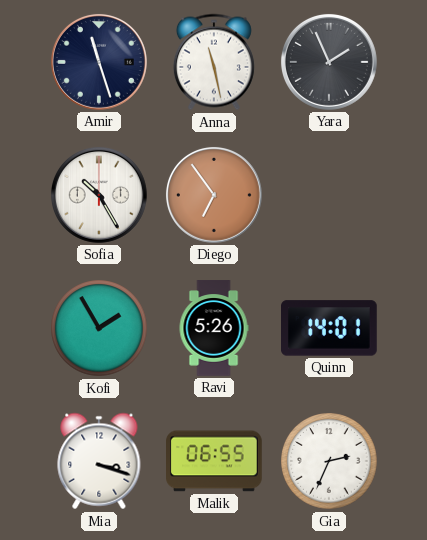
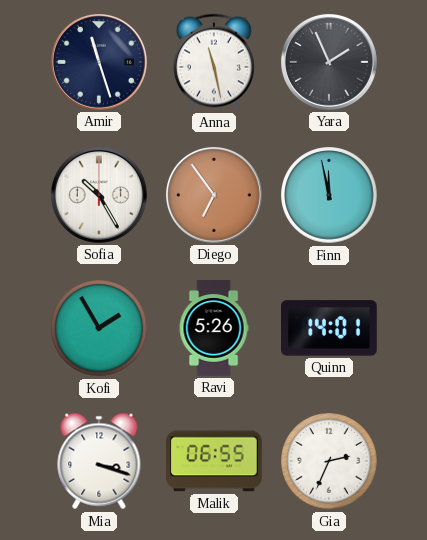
Finn: none -> 11:58 (329, 195)
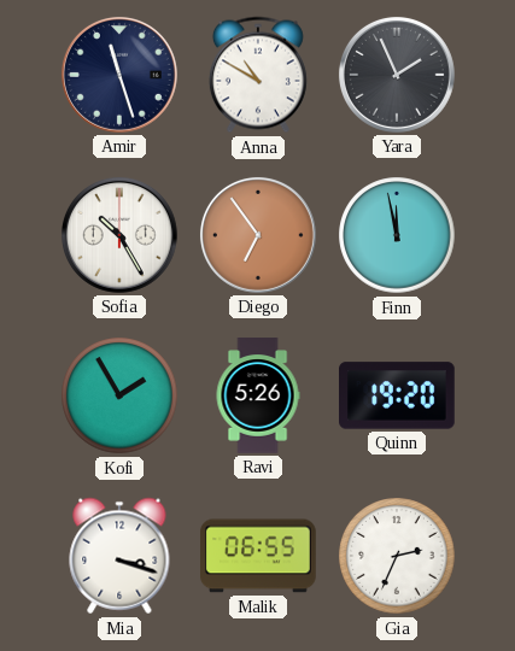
Anna: 11:28 -> 10:50 (258, 75)
Quinn: 14:01 -> 19:20 (397, 395)
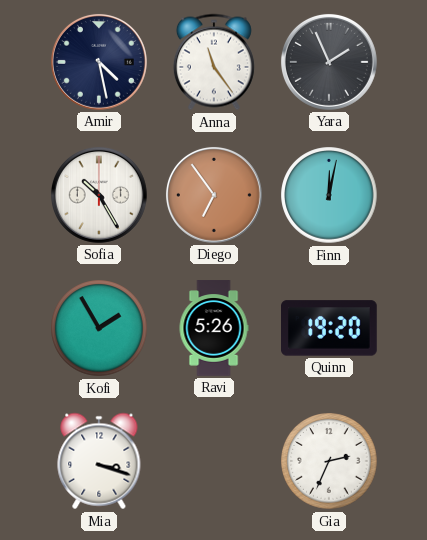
Amir: 11:27 -> 4:28 (99, 62)
Anna: 10:50 -> 11:24 (214, 62)
Finn: 11:58 -> 12:02 (329, 195)
Malik: 06:55 -> none (258, 556)
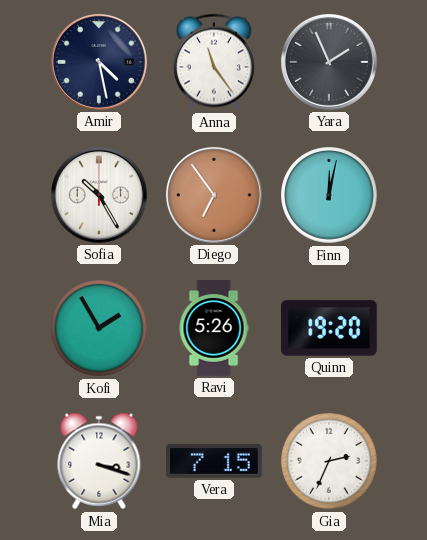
Vera: none -> 7:15 (215, 461)
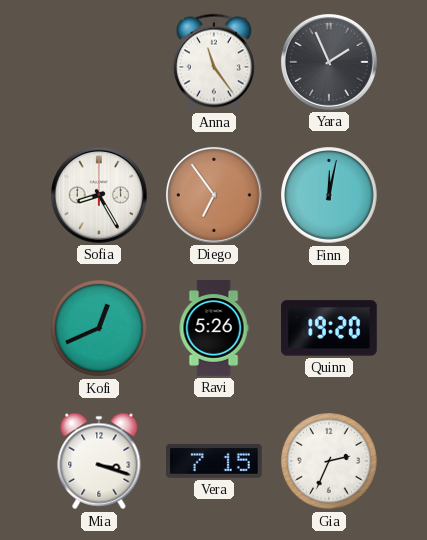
Amir: 4:28 -> none (99, 62)
Sofia: 10:25 -> 8:25 (99, 195)
Kofi: 1:55 -> 12:41 (99, 328)
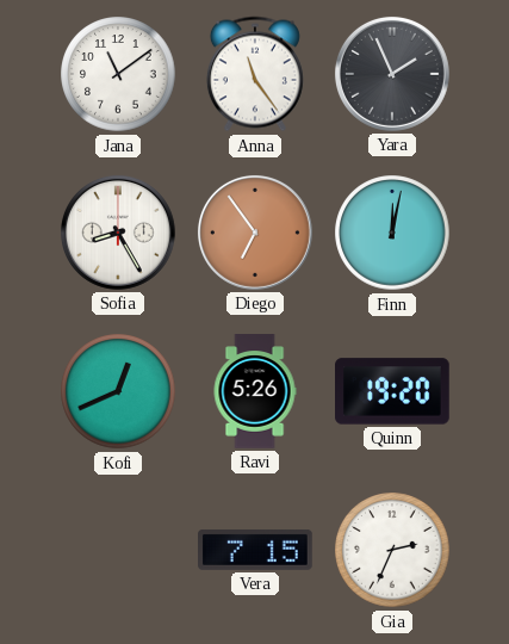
Jana: none -> 11:09 (118, 74)
Mia: 3:18 -> none (99, 461)
